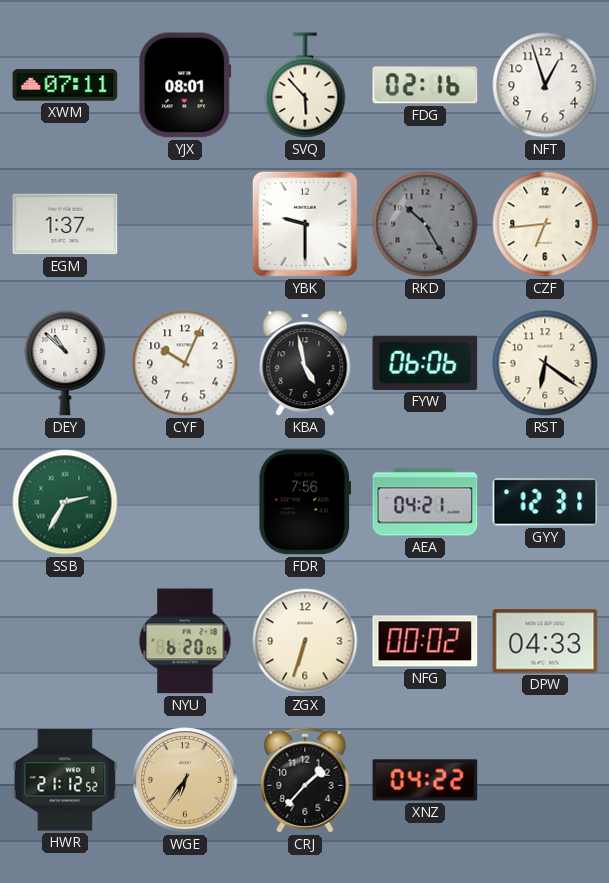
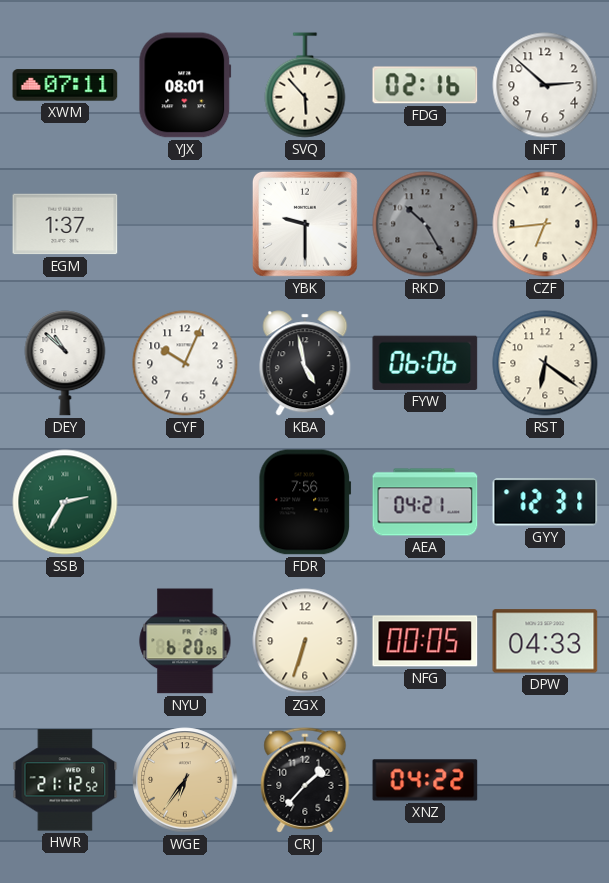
NFT: 12:57 -> 2:52 (545, 85)
NFG: 00:02 -> 00:05 (425, 641)
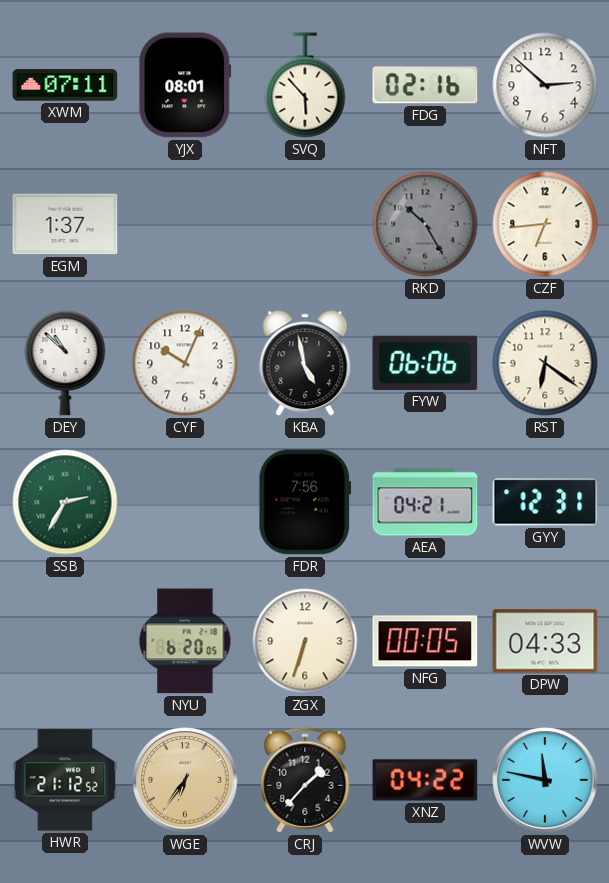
YBK: 9:30 -> none (305, 224)
WVW: none -> 11:47 (545, 780)
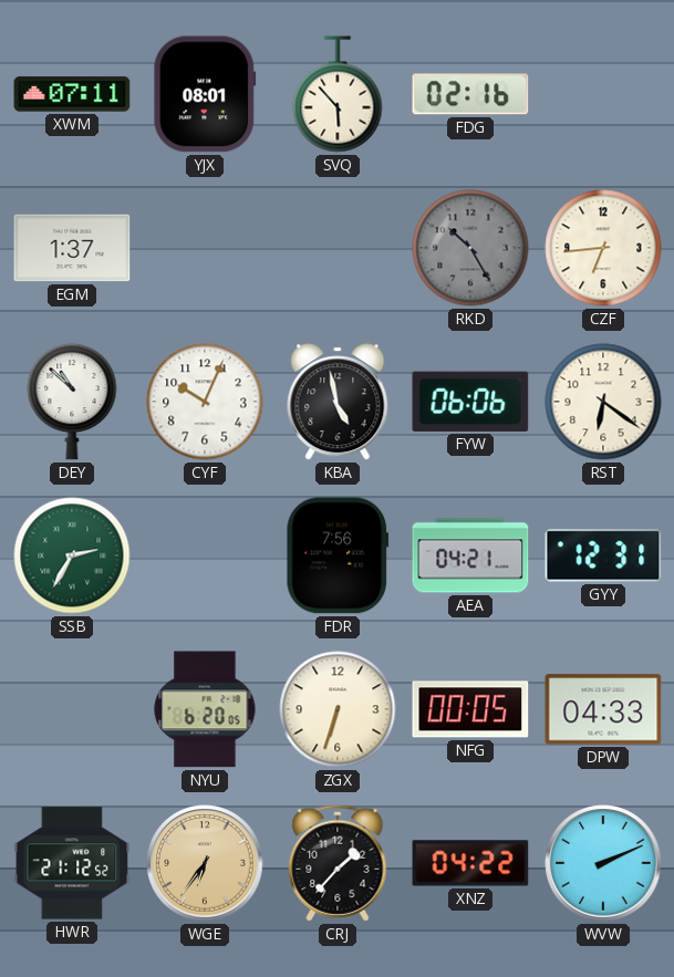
NFT: 2:52 -> none (545, 85)
WVW: 11:47 -> 2:11 (603, 863)
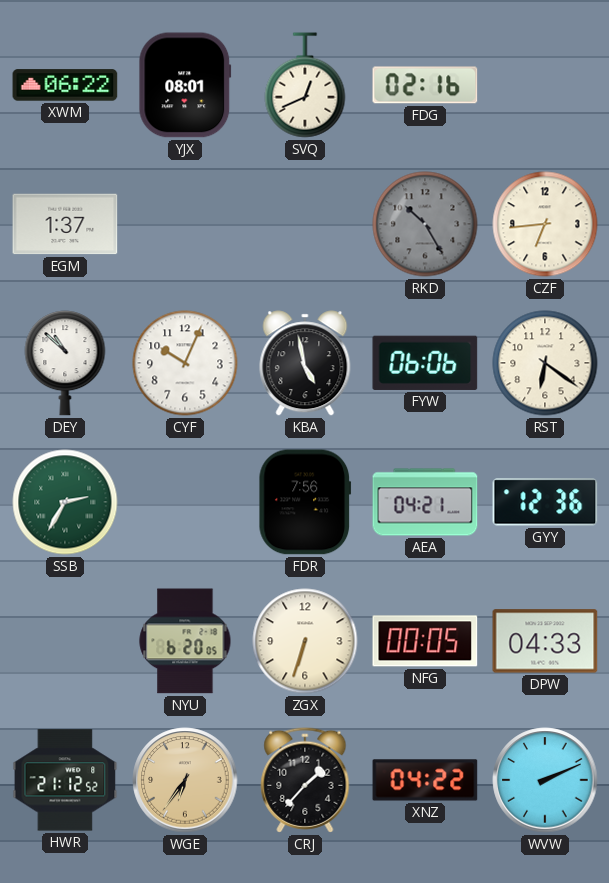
XWM: 07:11 -> 06:22 (65, 85)
SVQ: 5:53 -> 12:41 (305, 85)
GYY: 12:31 -> 12:36 (545, 502)
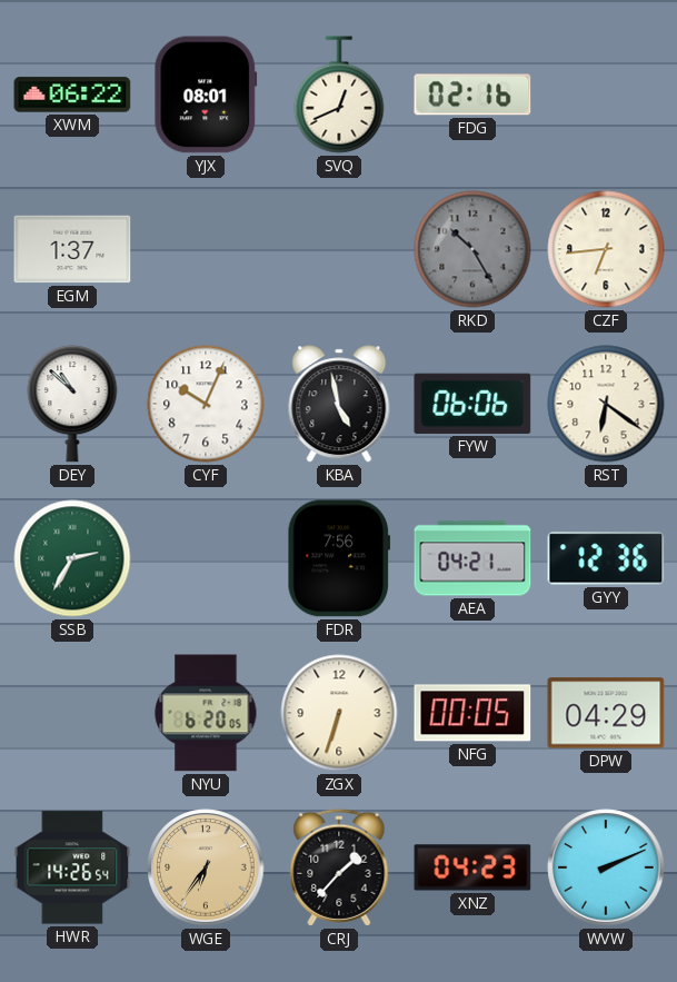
DPW: 04:33 -> 04:29 (606, 713)
HWR: 21:12 -> 14:26 (72, 867)
XNZ: 04:22 -> 04:23 (472, 867)
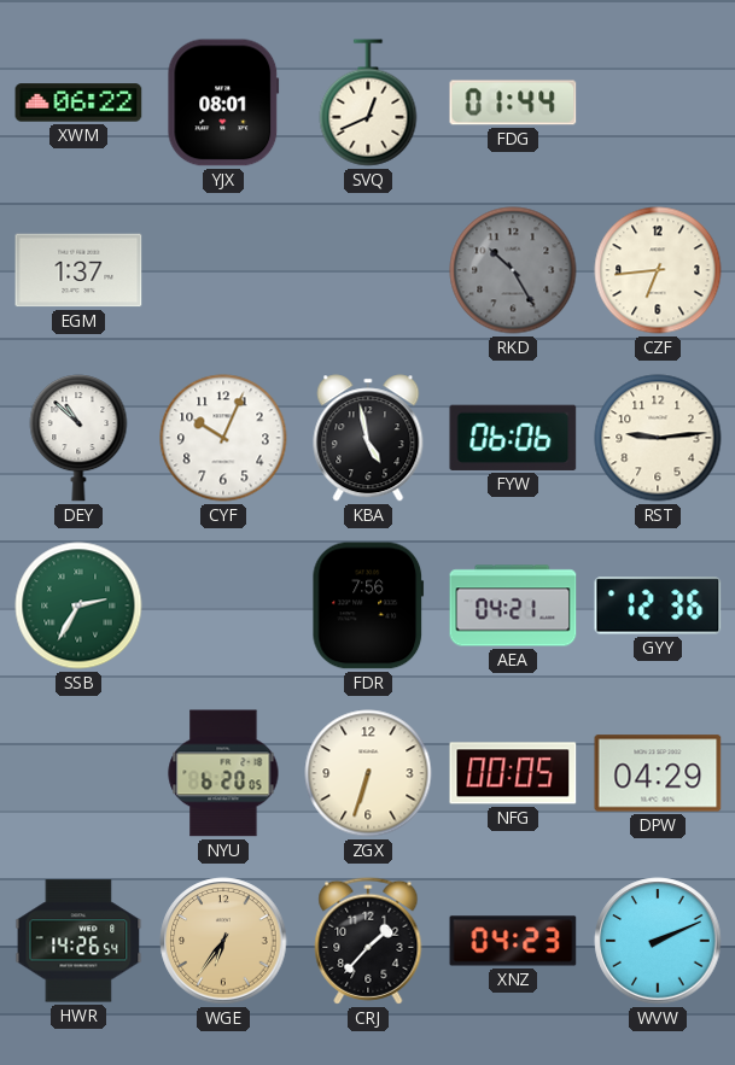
FDG: 02:16 -> 01:44 (513, 103)
RST: 6:21 -> 9:14 (658, 438)
